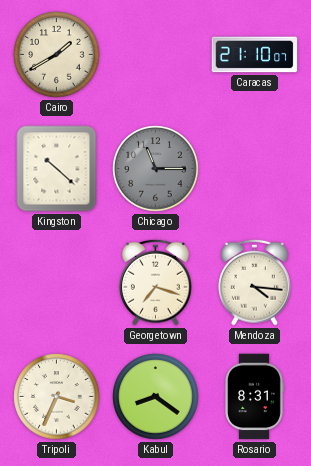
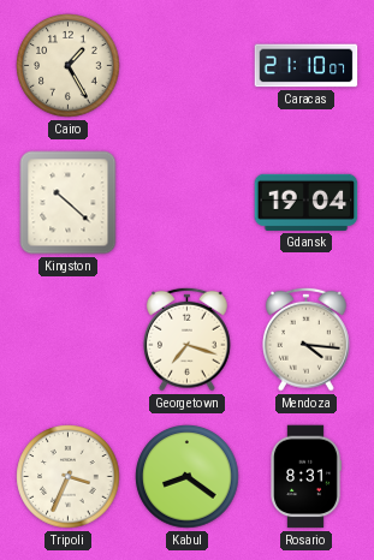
Cairo: 1:40 -> 1:25 (69, 66)
Chicago: 11:15 -> none (156, 169)
Gdansk: none -> 19:04 (307, 202)
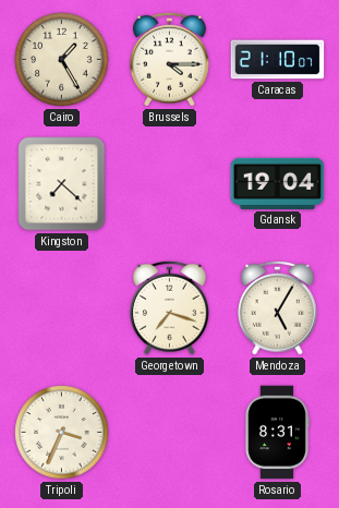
Brussels: none -> 4:15 (169, 59)
Kingston: 10:22 -> 7:22 (62, 184)
Mendoza: 4:16 -> 5:05 (277, 307)
Kabul: 8:21 -> none (188, 477)
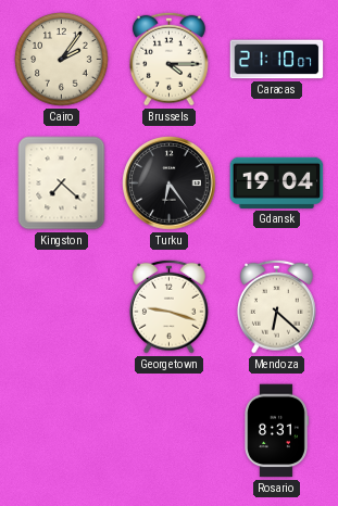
Cairo: 1:25 -> 2:06 (62, 60)
Turku: none -> 6:24 (170, 184)
Georgetown: 7:18 -> 9:18 (168, 306)
Mendoza: 5:05 -> 6:22 (276, 306)
Tripoli: 3:34 -> none (62, 433)
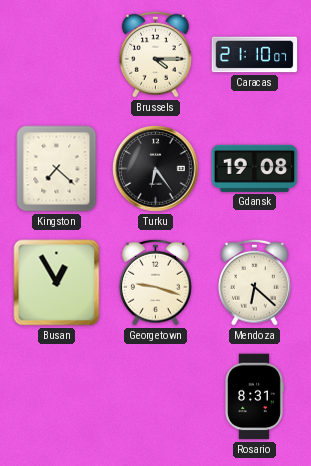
Cairo: 2:06 -> none (62, 60)
Gdansk: 19:04 -> 19:08 (255, 168)
Busan: none -> 12:55 (57, 283)
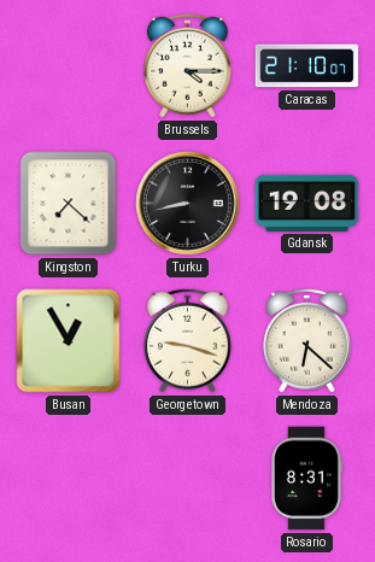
Turku: 6:24 -> 8:43 (188, 204)
